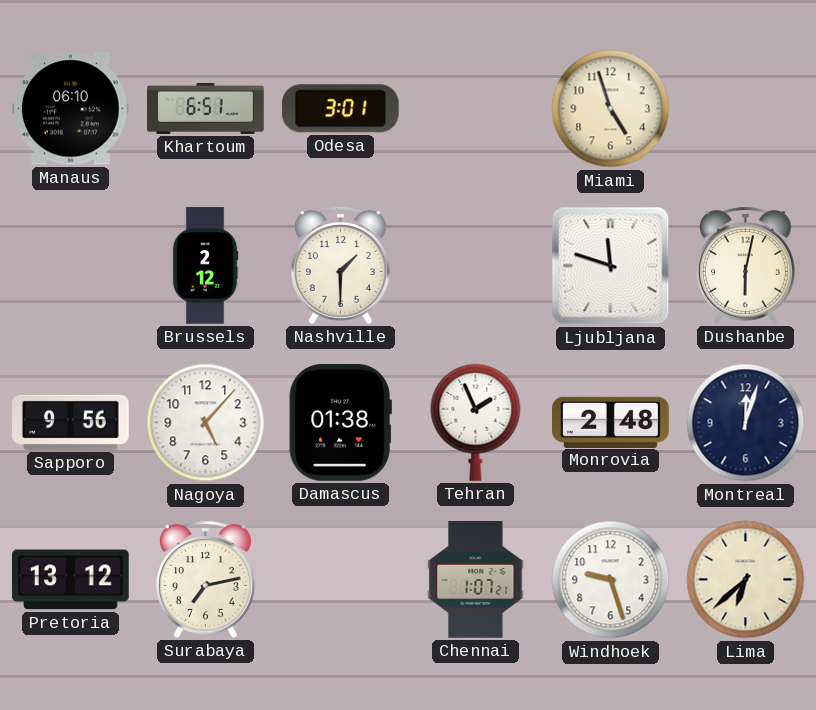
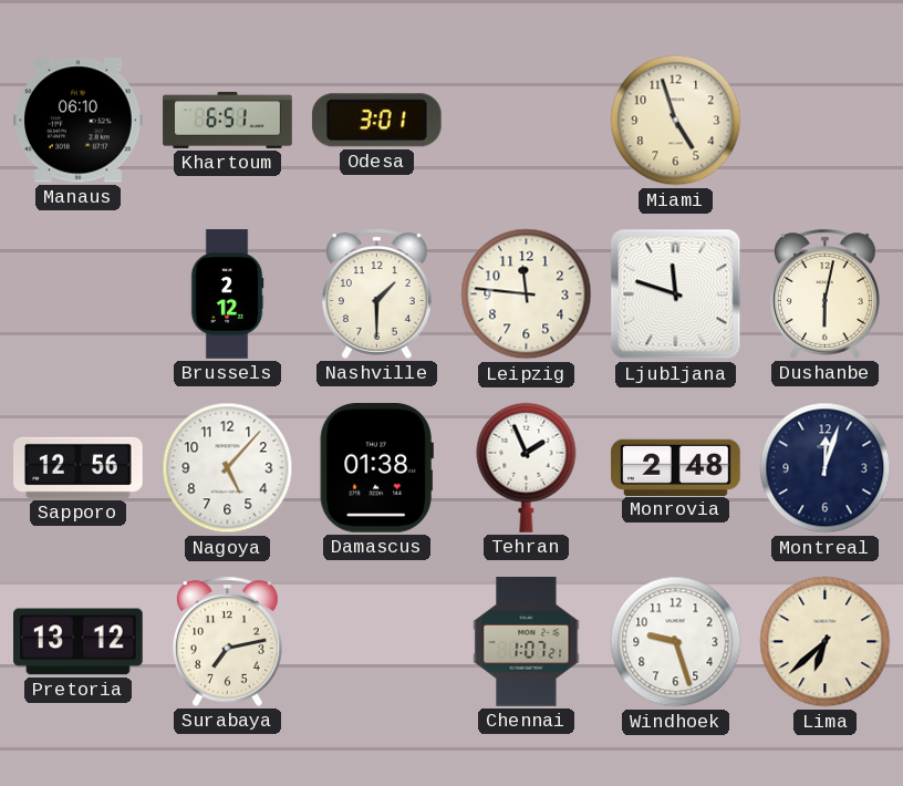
Leipzig: none -> 11:46 (527, 294)
Sapporo: 9:56 -> 12:56 (79, 467)
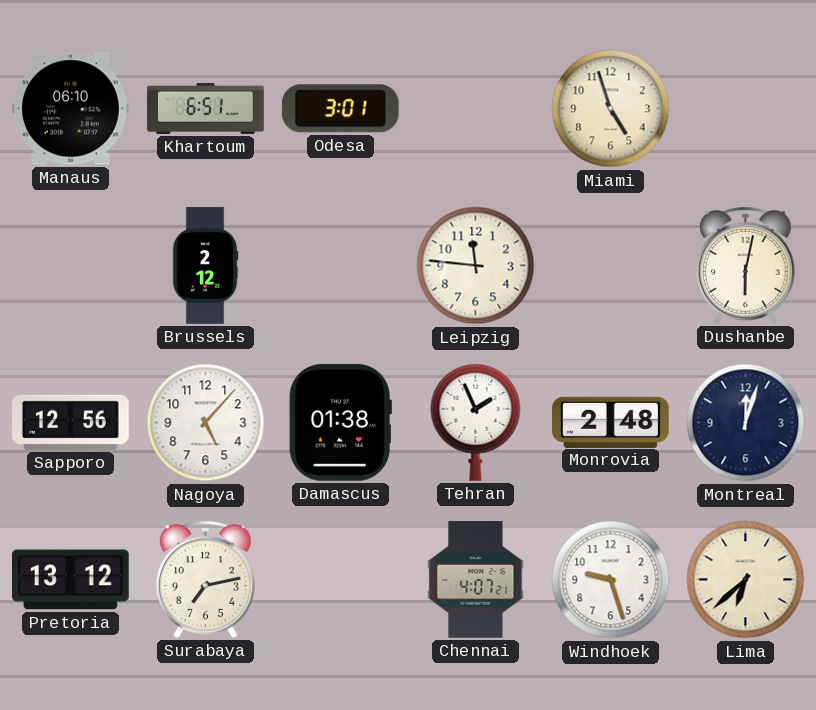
Nashville: 1:30 -> none (376, 293)
Ljubljana: 11:48 -> none (676, 294)
Chennai: 1:07 -> 4:07 (476, 580)
